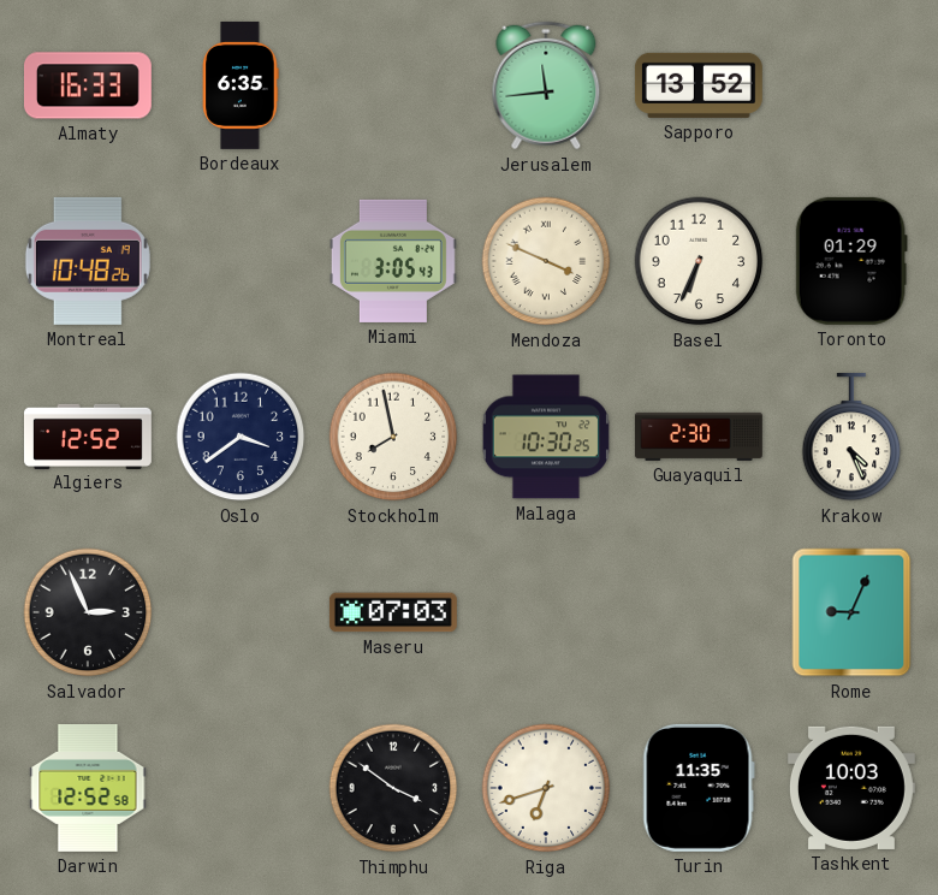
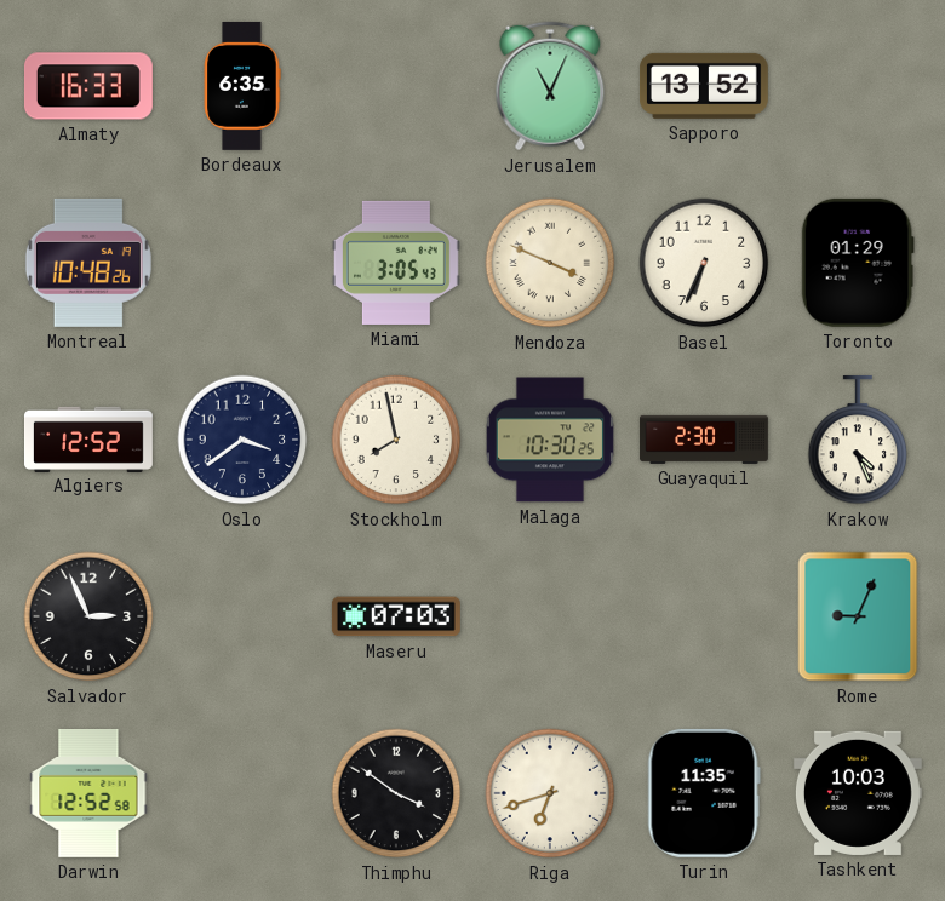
Jerusalem: 11:44 -> 11:04 (550, 86)
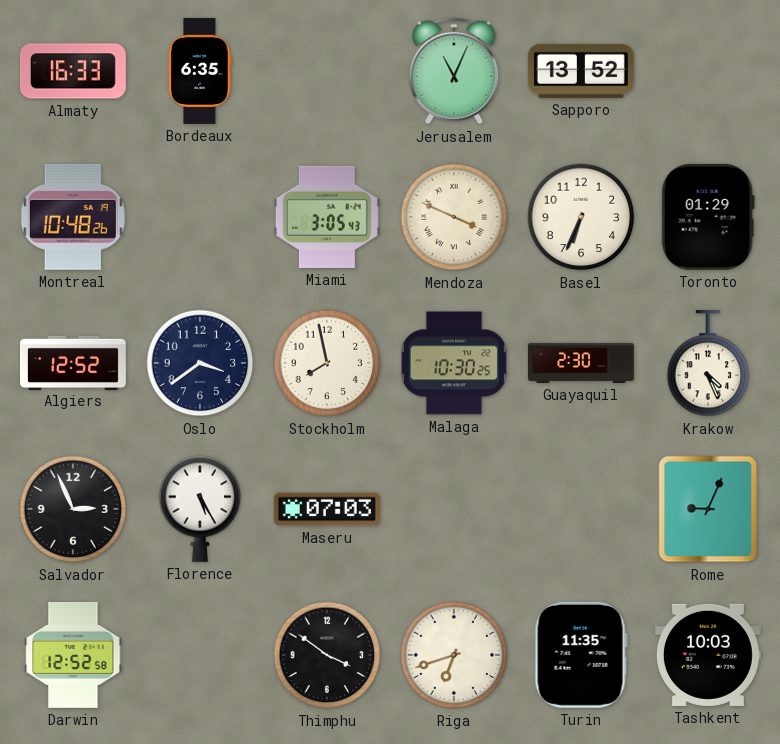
Florence: none -> 5:25 (200, 509)
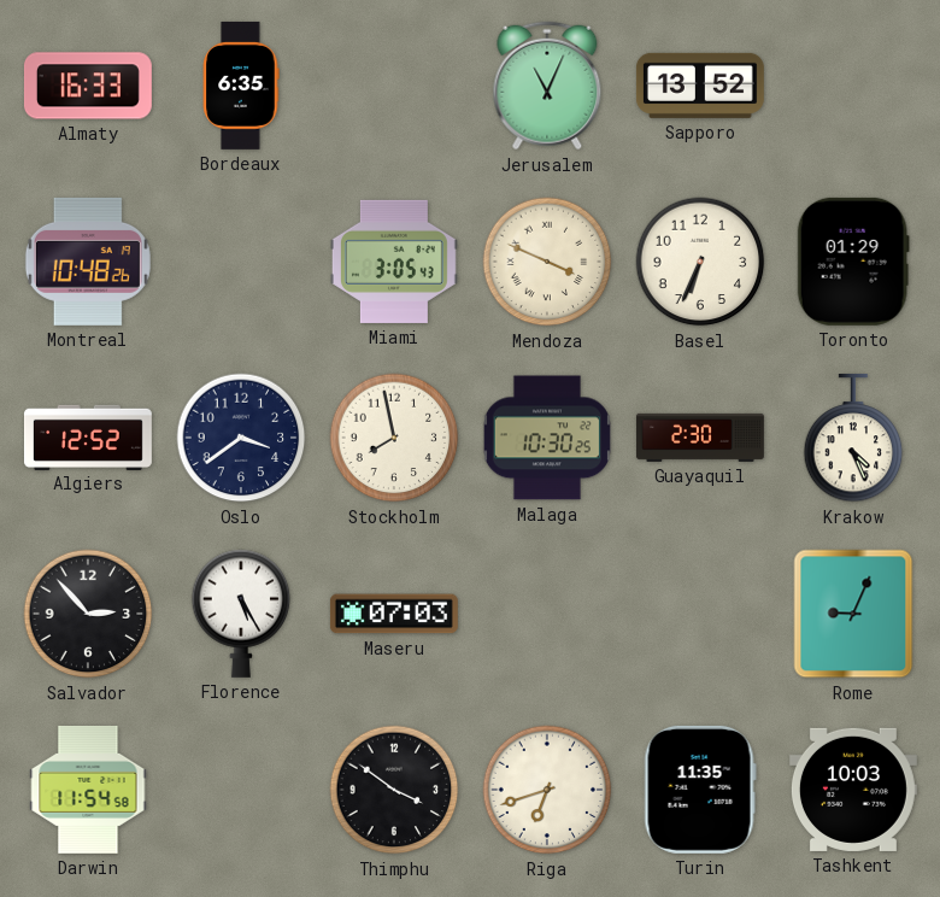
Salvador: 2:56 -> 2:53 (88, 614)
Darwin: 12:52 -> 11:54 (88, 790)
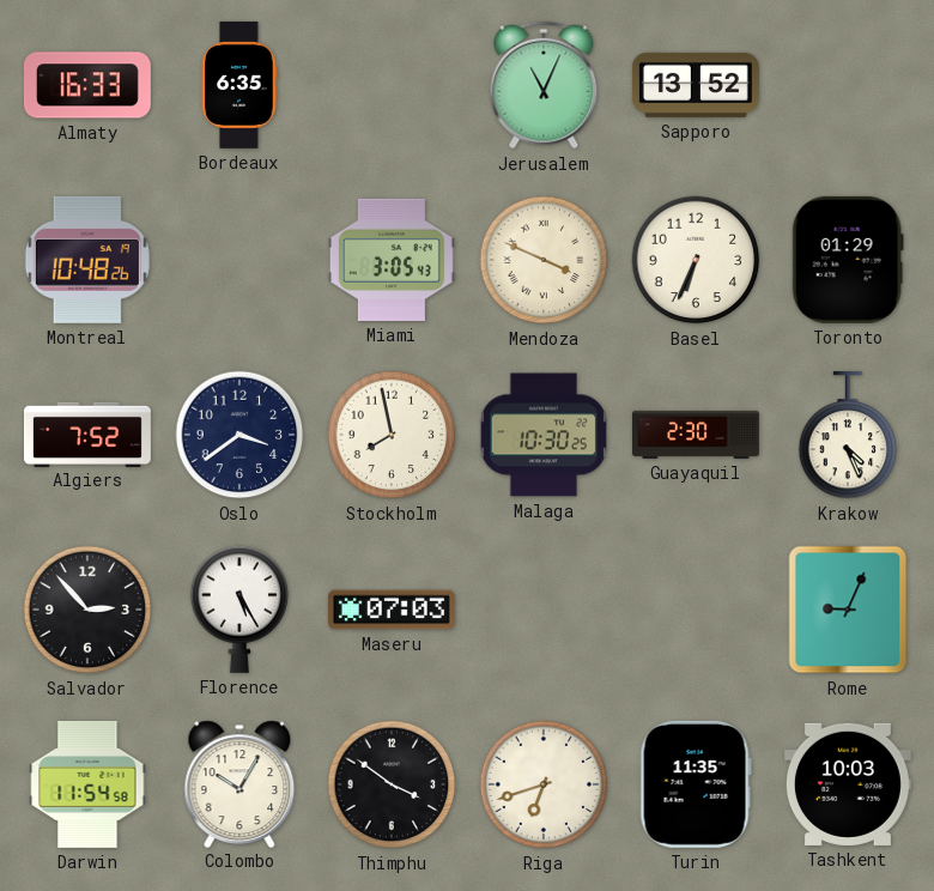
Algiers: 12:52 -> 7:52 (89, 434)
Colombo: none -> 10:05 (239, 783)
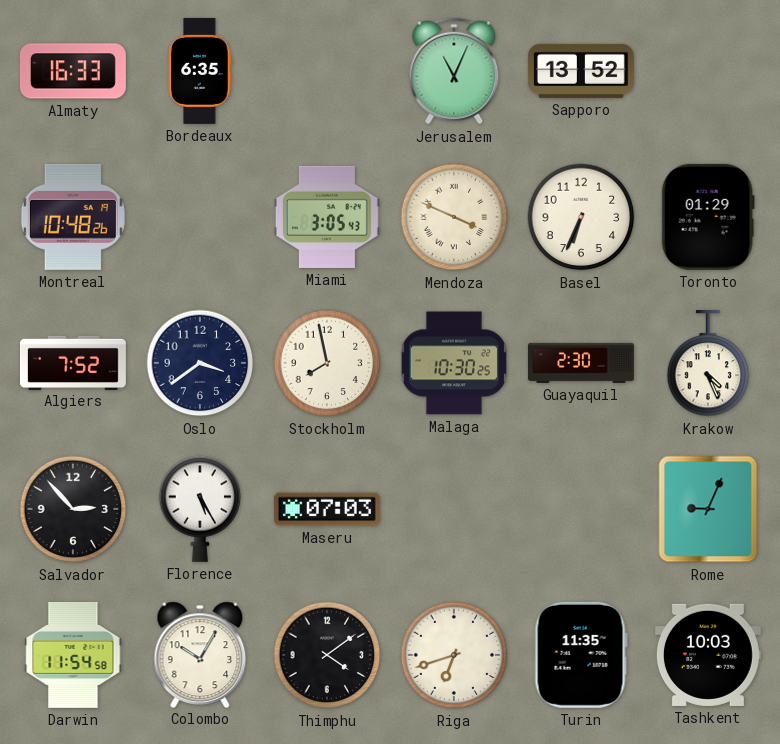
Thimphu: 3:51 -> 4:09 (327, 655)
